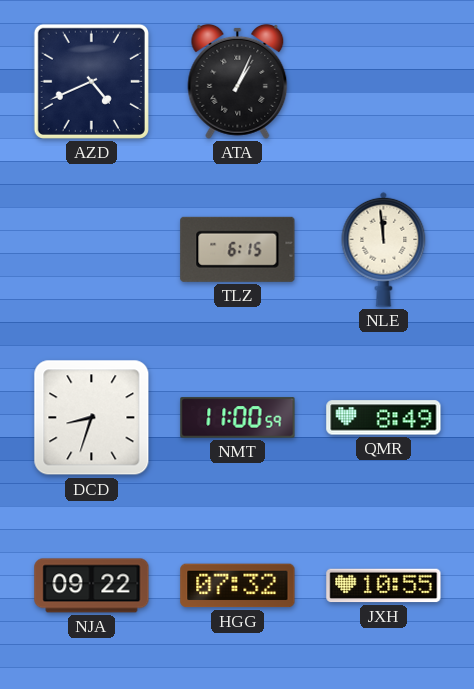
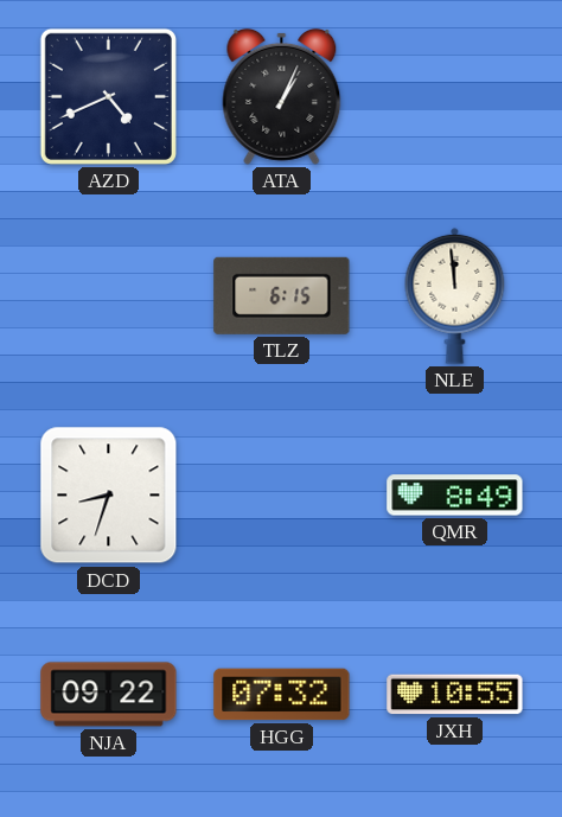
NMT: 11:00 -> none (238, 418)
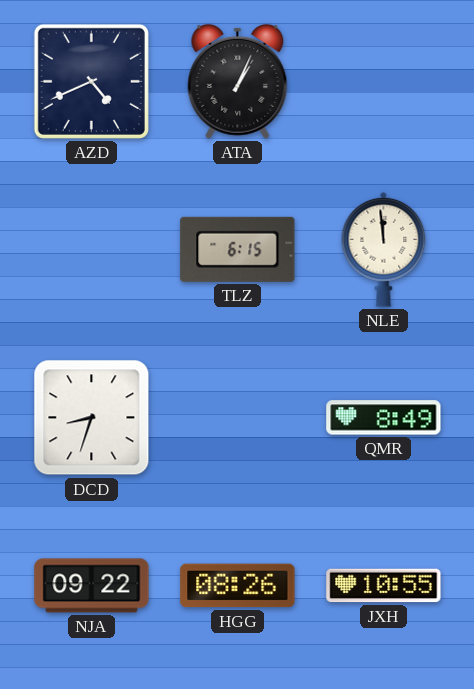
HGG: 07:32 -> 08:26 (238, 586)
